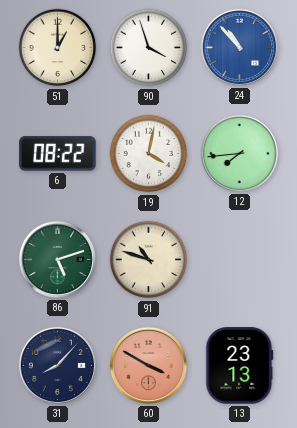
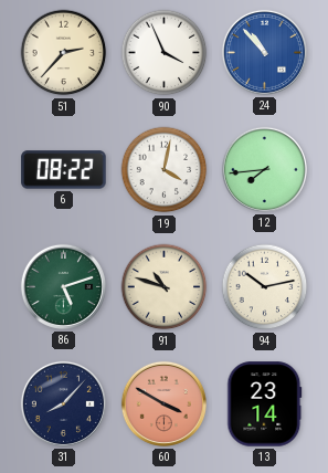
51: 1:00 -> 2:37 (64, 53)
90: 3:57 -> 3:56 (165, 53)
94: none -> 10:13 (265, 287)
13: 23:13 -> 23:14 (265, 404)
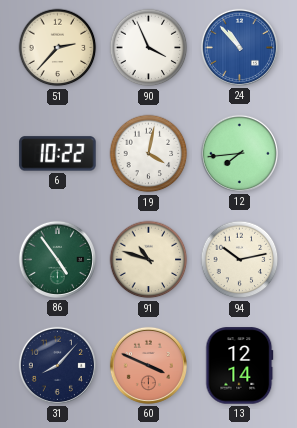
6: 08:22 -> 10:22 (58, 154)
86: 5:12 -> 4:54 (57, 259)
60: 3:50 -> 3:49 (148, 365)
13: 23:14 -> 12:14 (240, 366)
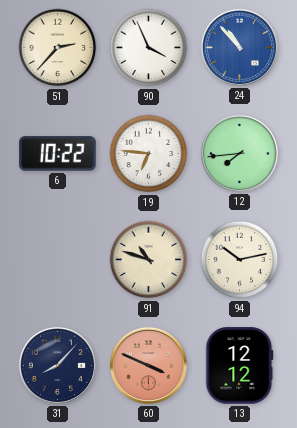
19: 4:02 -> 6:46 (149, 154)
86: 4:54 -> none (57, 259)
13: 12:14 -> 12:12 (240, 366)
